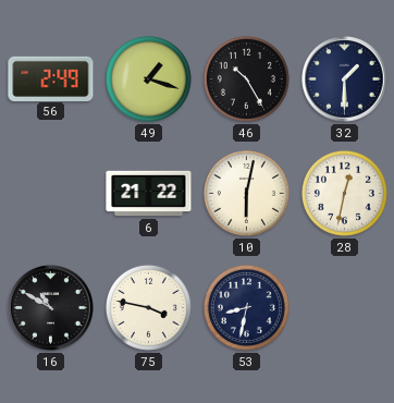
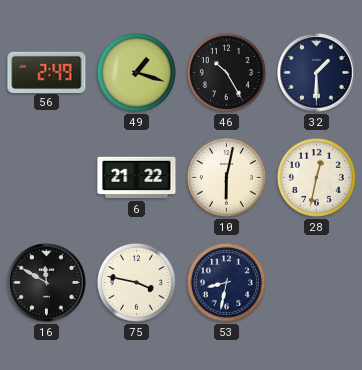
16: 10:50 -> 11:50 (47, 283)
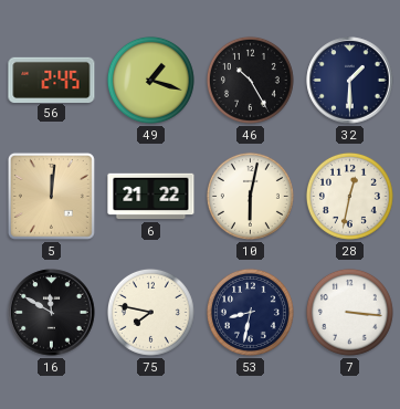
56: 2:49 -> 2:45 (52, 80)
5: none -> 12:01 (51, 196)
75: 3:47 -> 7:47 (150, 312)
7: none -> 3:16 (349, 312)
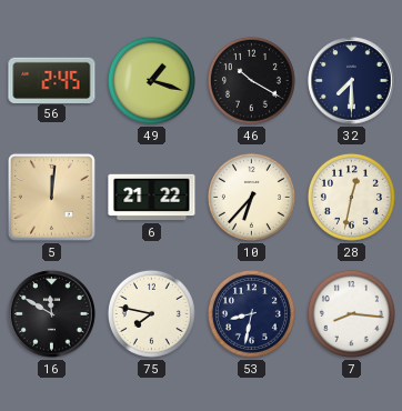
46: 10:25 -> 10:20 (251, 80)
32: 1:30 -> 7:30 (352, 81)
10: 6:02 -> 6:37 (251, 197)
7: 3:16 -> 8:16 (351, 313)
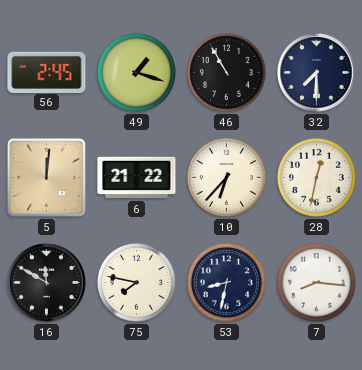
46: 10:20 -> 10:55 (226, 72)
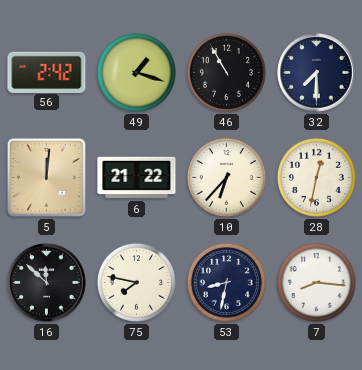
56: 2:45 -> 2:42 (47, 72)
16: 11:50 -> 11:52 (47, 283)
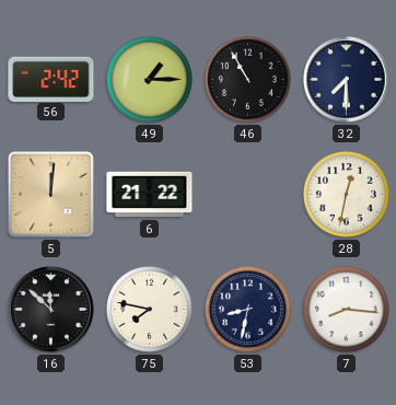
49: 1:18 -> 1:15 (149, 79)
10: 6:37 -> none (226, 177)
